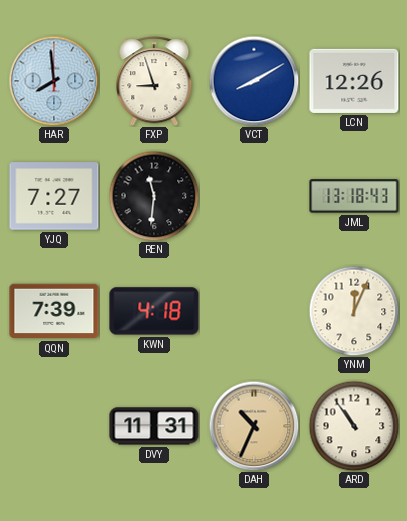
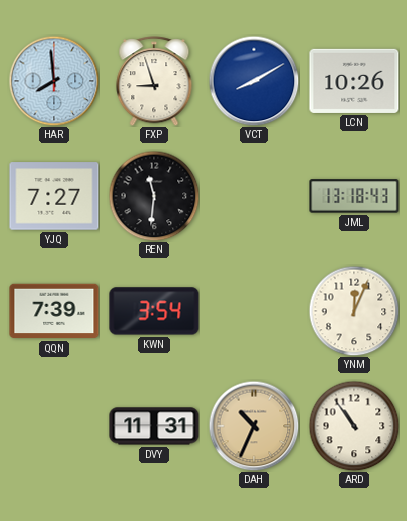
LCN: 12:26 -> 10:26 (354, 81)
KWN: 4:18 -> 3:54 (154, 311)
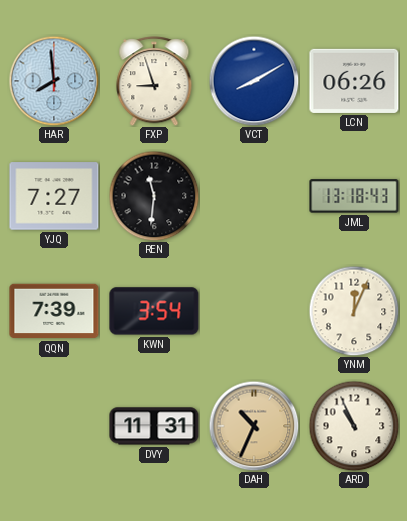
LCN: 10:26 -> 06:26 (354, 81)
ARD: 10:54 -> 10:56 (354, 426)
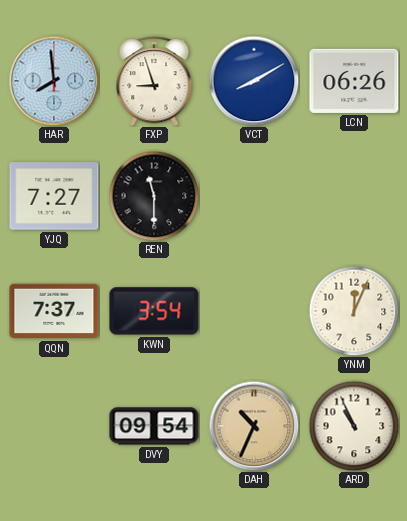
REN: 11:31 -> 11:30 (154, 196)
JML: 13:18 -> none (354, 196)
QQN: 7:39 -> 7:37 (54, 311)
DVY: 11:31 -> 09:54 (154, 426)
